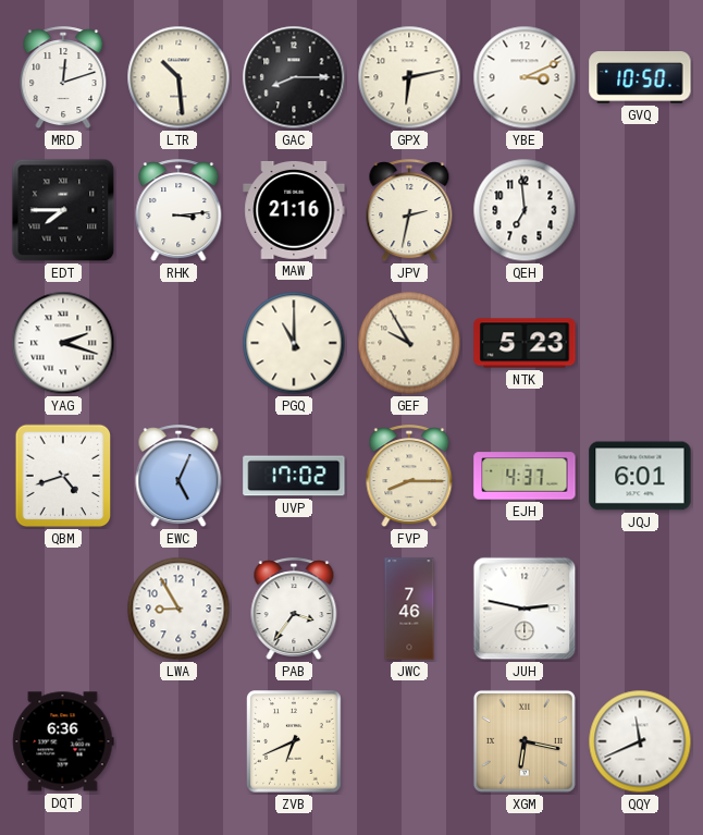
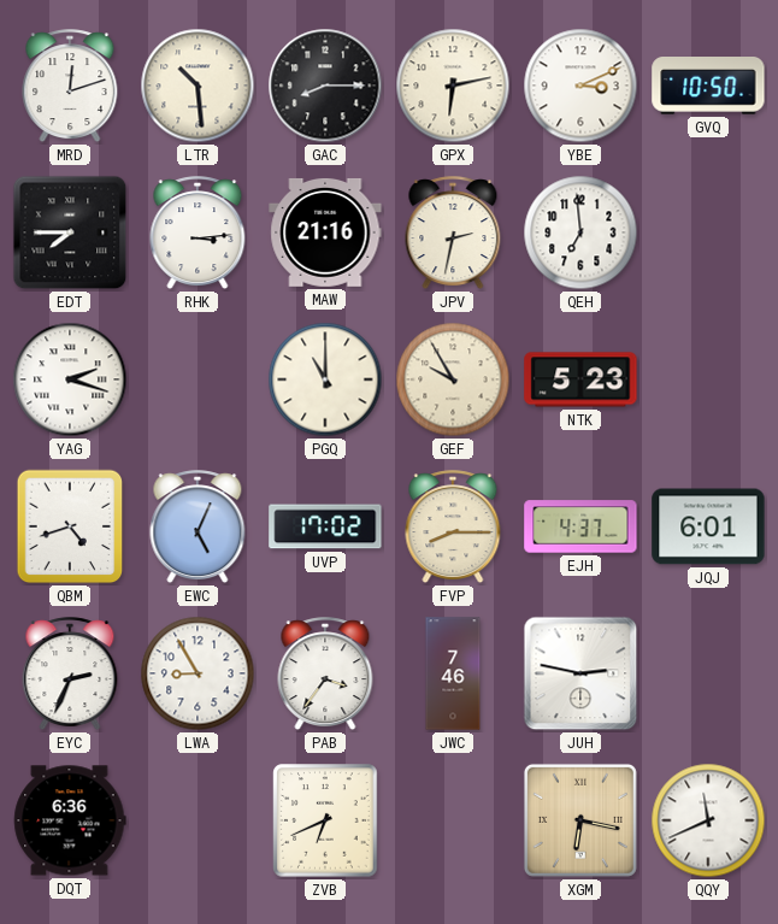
EYC: none -> 2:34 (70, 675)
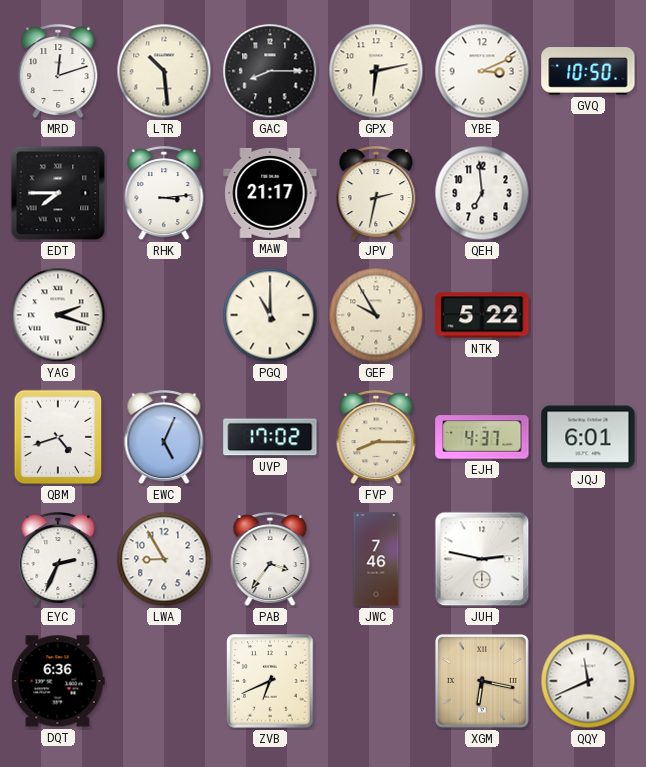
MAW: 21:16 -> 21:17 (270, 193)
NTK: 5:23 -> 5:22 (482, 315)
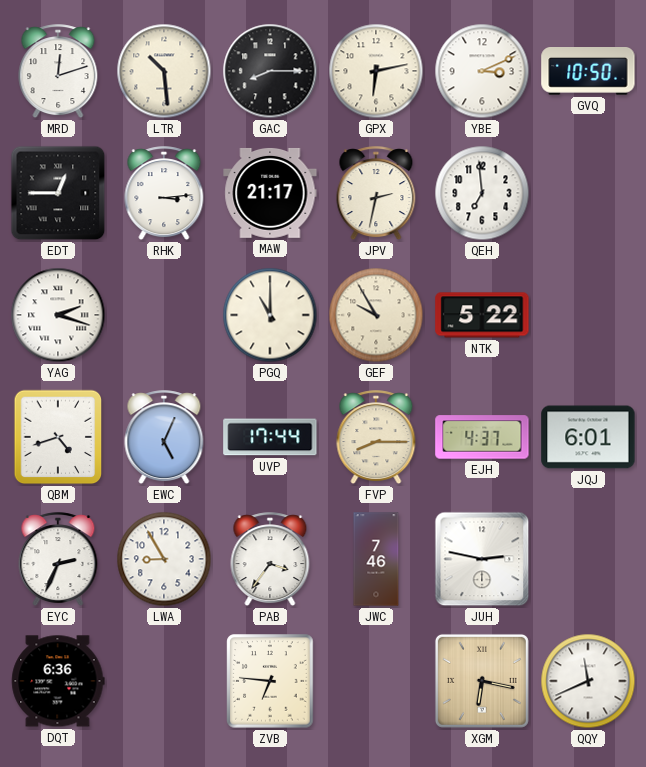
EDT: 7:45 -> 12:45 (58, 193)
UVP: 17:02 -> 17:44 (270, 437)
ZVB: 6:41 -> 6:46 (270, 681)
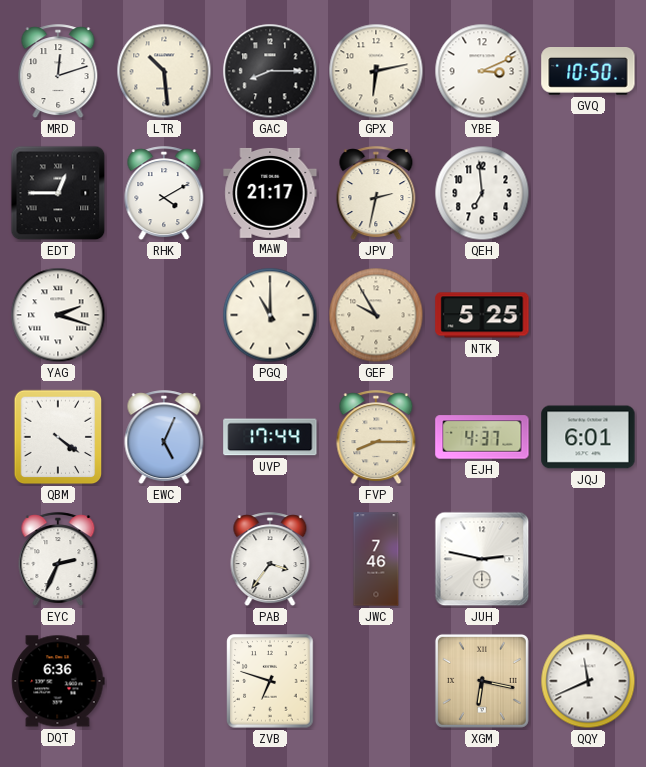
RHK: 3:14 -> 4:10 (164, 194)
NTK: 5:22 -> 5:25 (482, 315)
QBM: 4:42 -> 4:21 (58, 437)
LWA: 8:55 -> none (164, 559)
ZVB: 6:46 -> 6:48 (270, 681)
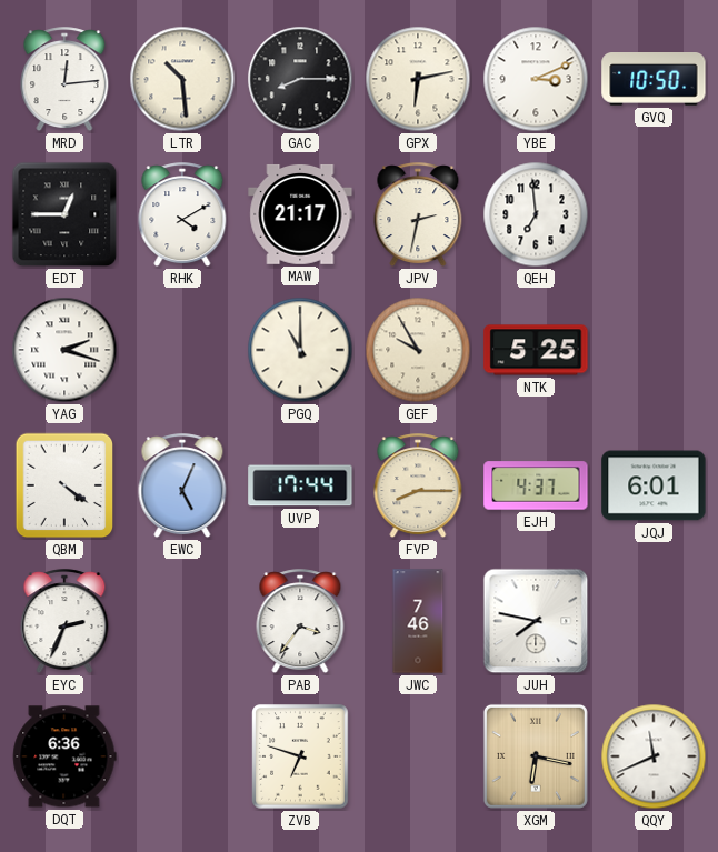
MRD: 12:12 -> 12:14 (64, 80)
JUH: 2:47 -> 7:47 (536, 621)
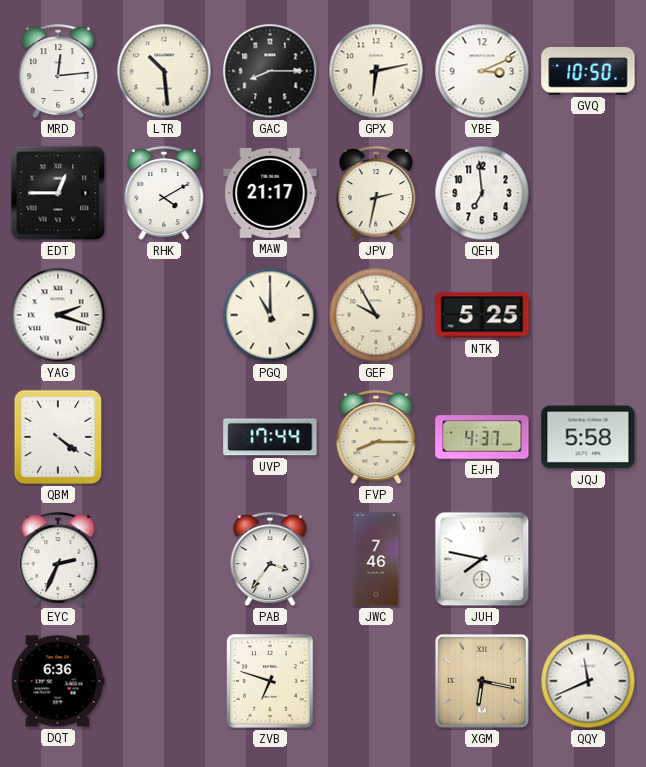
EWC: 5:04 -> none (182, 487)
JQJ: 6:01 -> 5:58 (588, 437)
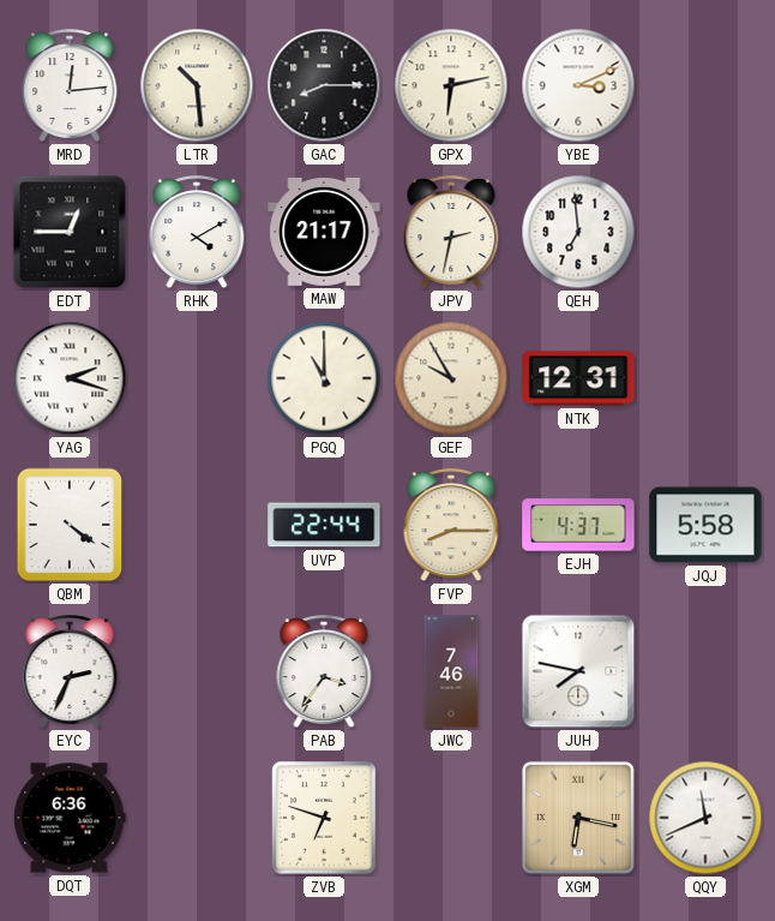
GVQ: 10:50 -> none (588, 71)
NTK: 5:25 -> 12:31 (578, 378)
UVP: 17:44 -> 22:44 (324, 525)
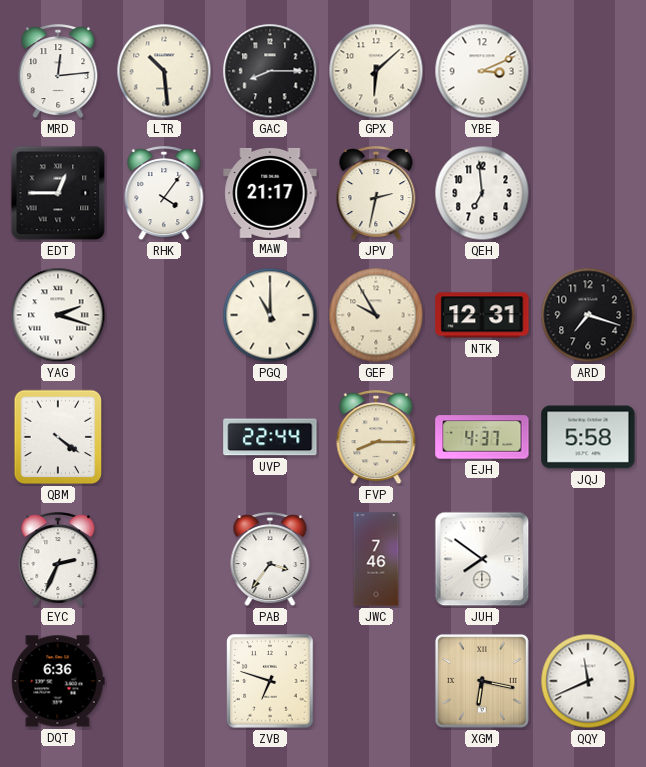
GPX: 6:13 -> 6:08 (376, 71)
RHK: 4:10 -> 4:06 (164, 194)
ARD: none -> 7:18 (588, 315)
JUH: 7:47 -> 7:51 (482, 559)
